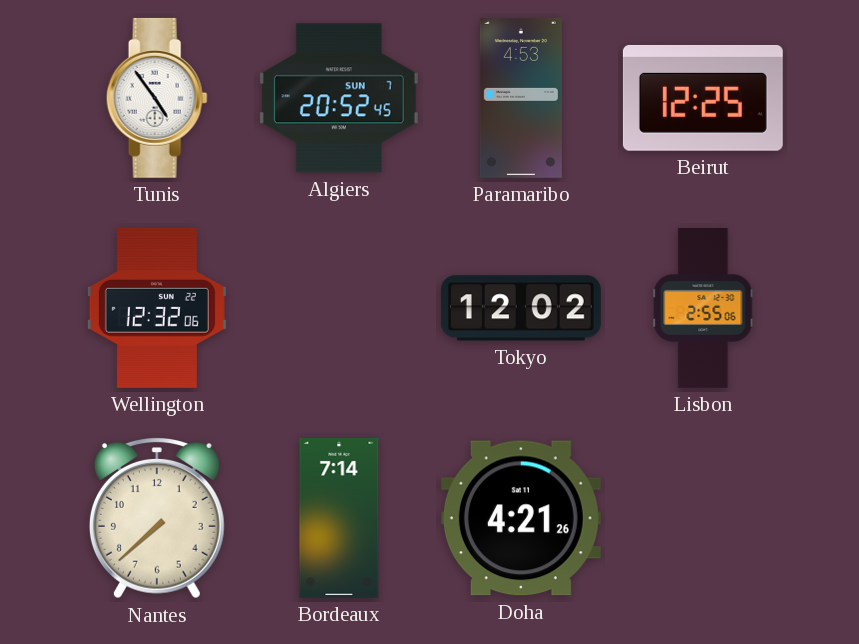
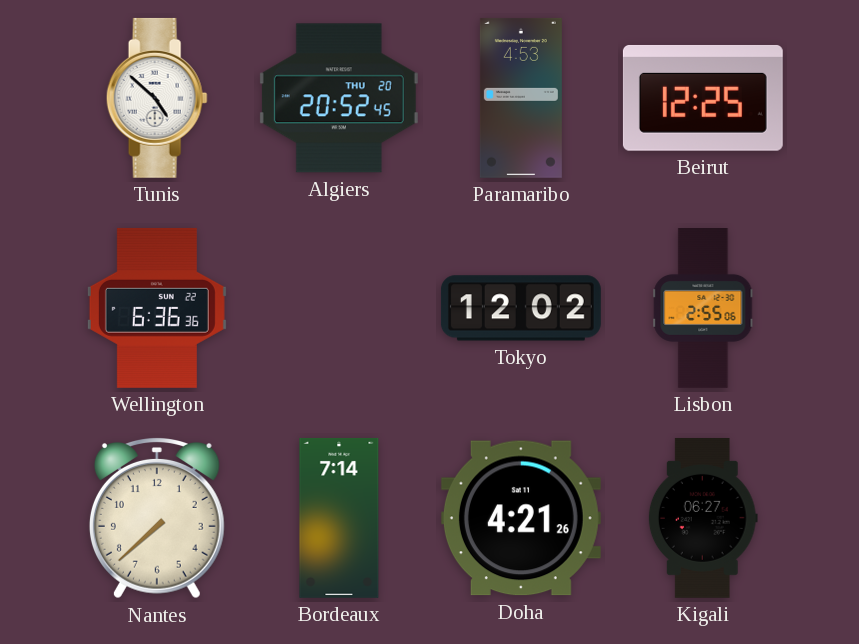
Tunis: 4:54 -> 4:52 (157, 98)
Algiers date: SUN 7 -> THU 20 (339, 98)
Wellington: 12:32 -> 6:36 (157, 308)
Kigali: none -> 06:27 (703, 518)
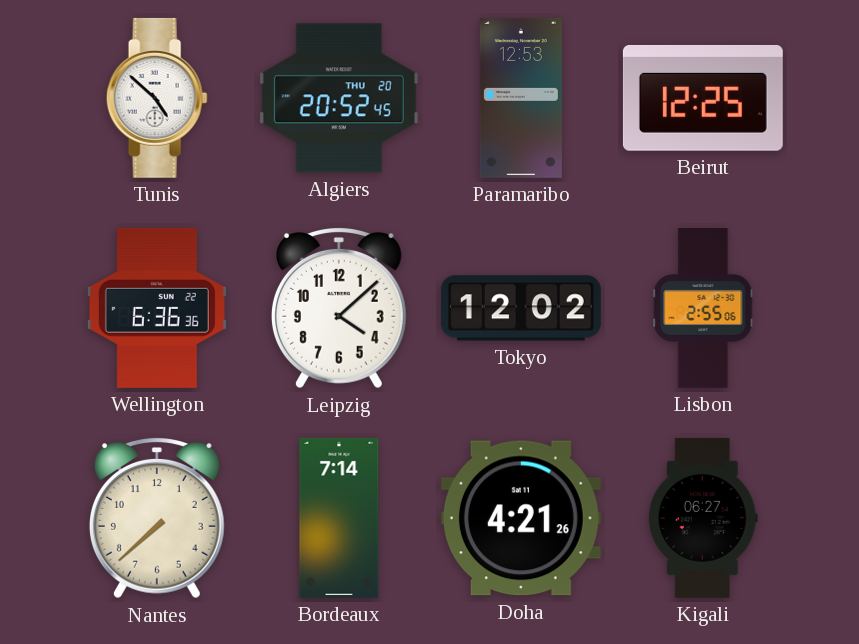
Paramaribo: 4:53 -> 12:53 (521, 98)
Leipzig: none -> 4:08 (339, 309)
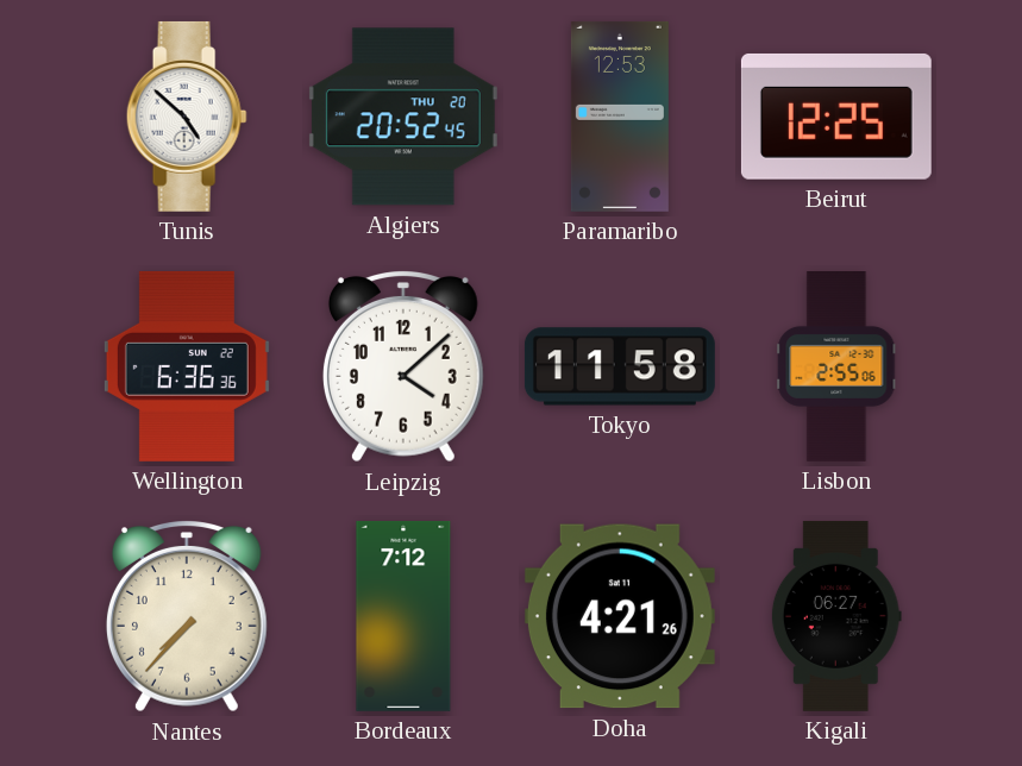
Tokyo: 12:02 -> 11:58 (620, 366)
Nantes: 7:38 -> 7:37 (187, 617)
Bordeaux: 7:14 -> 7:12 (403, 616)
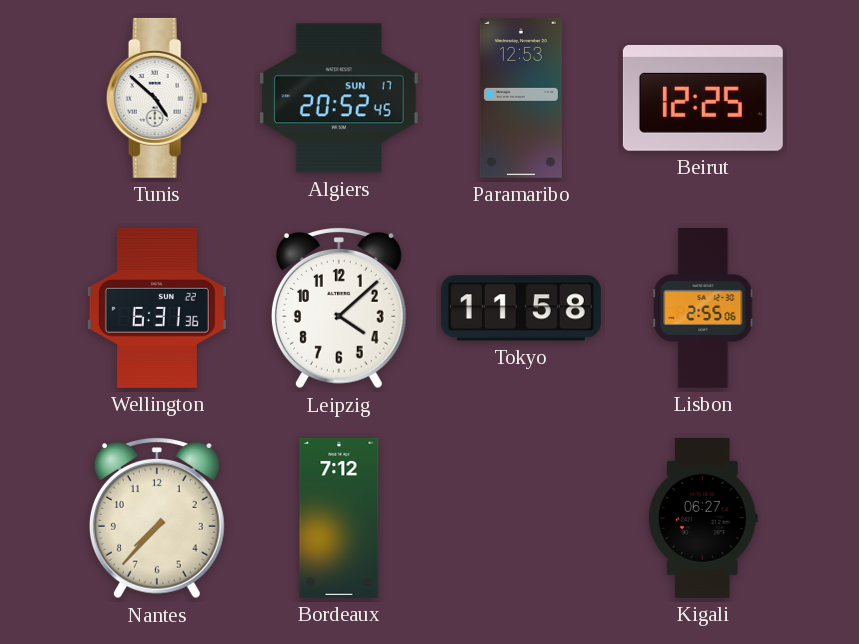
Algiers date: THU 20 -> SUN 17 (339, 98)
Wellington: 6:36 -> 6:31 (157, 308)
Doha: 4:21 -> none (620, 616)
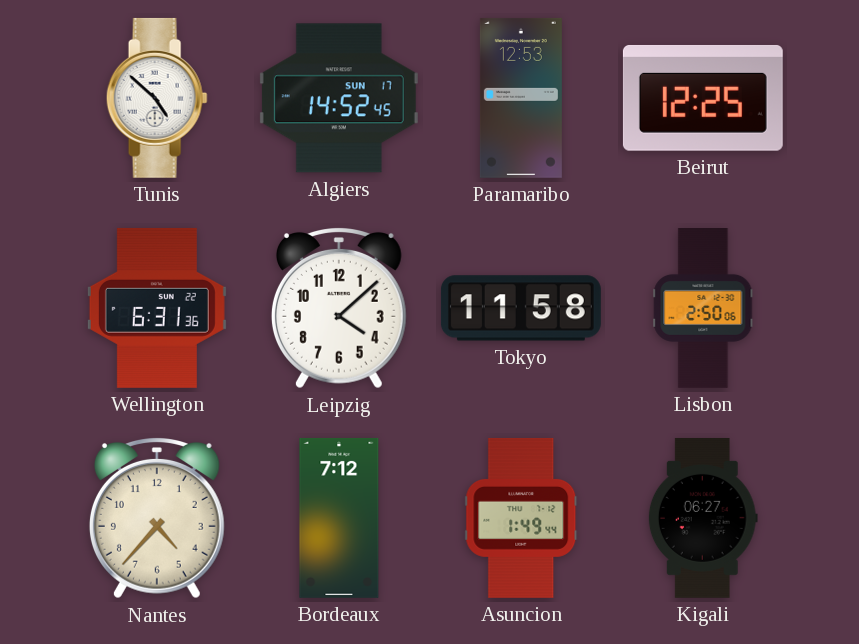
Algiers: 20:52 -> 14:52 (339, 98)
Lisbon: 2:55 -> 2:50 (703, 309)
Nantes: 7:37 -> 4:37 (157, 519)
Asuncion: none -> 1:49 (521, 518)
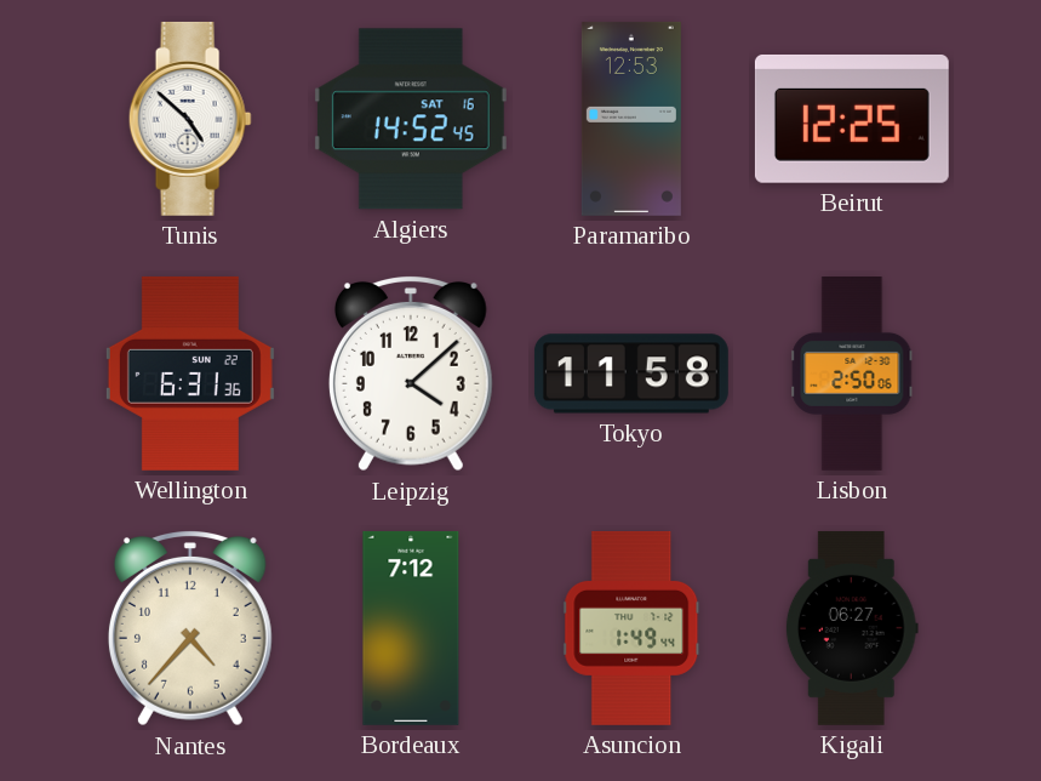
Algiers date: SUN 17 -> SAT 16 (411, 119)
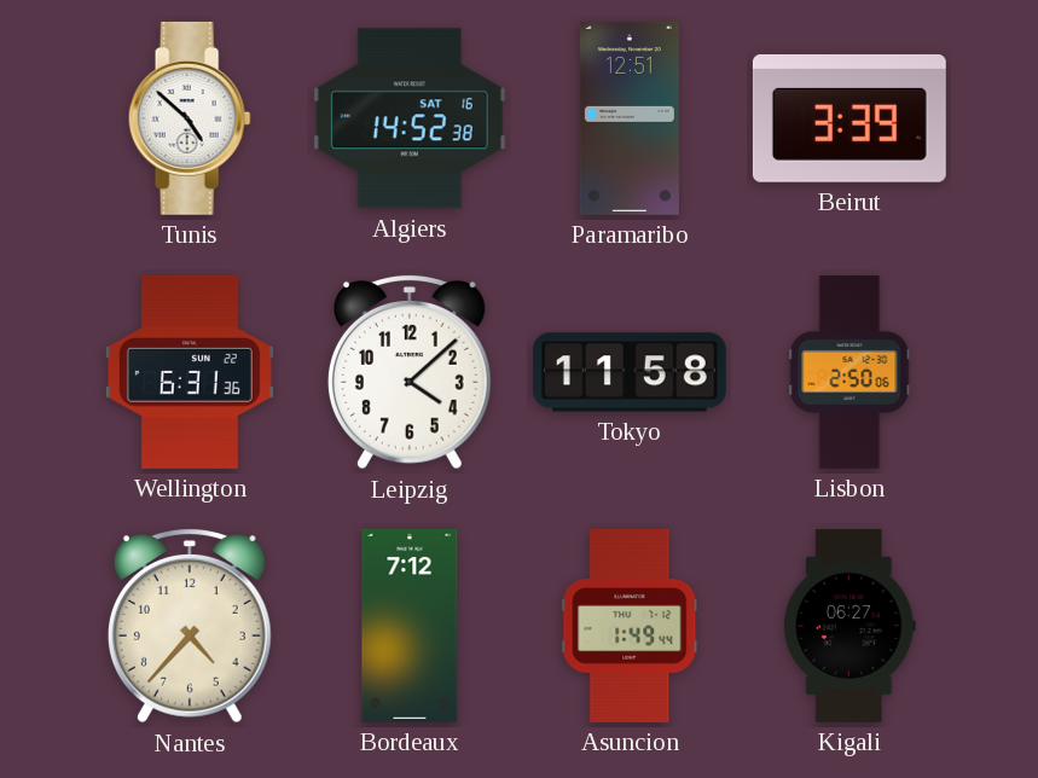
Algiers: 14:52:45 -> 14:52:38 (410, 118)
Paramaribo: 12:53 -> 12:51 (630, 118)
Beirut: 12:25 -> 3:39 (849, 118)
